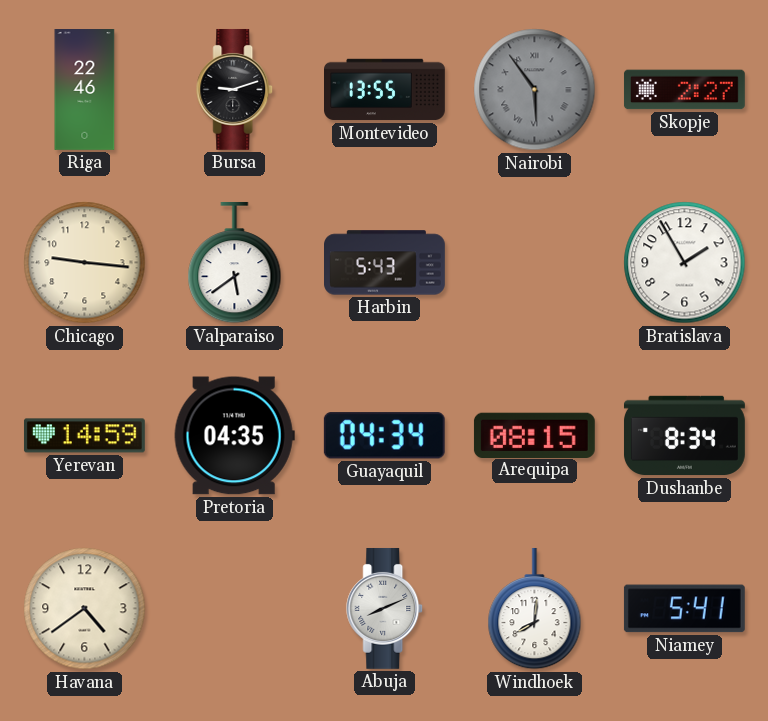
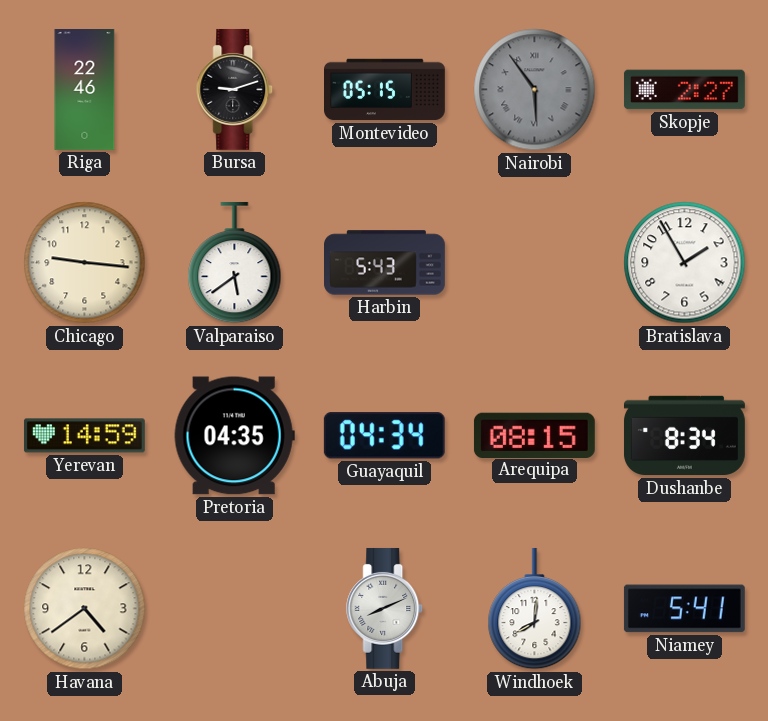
Montevideo: 13:55 -> 05:15 (385, 90)
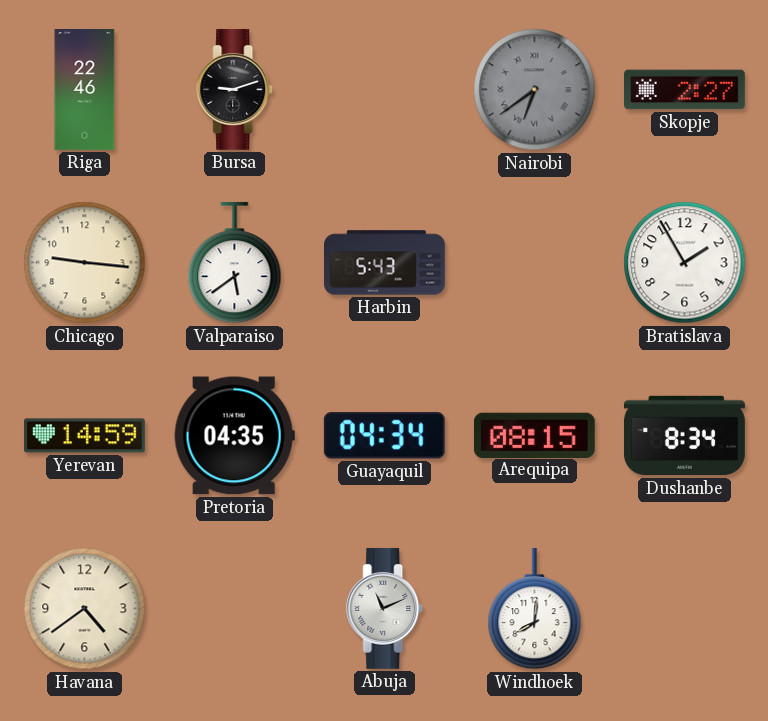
Montevideo: 05:15 -> none (385, 90)
Nairobi: 5:54 -> 6:39 (535, 90)
Abuja: 8:11 -> 11:11 (385, 608)
Niamey: 5:41 -> none (684, 609)
